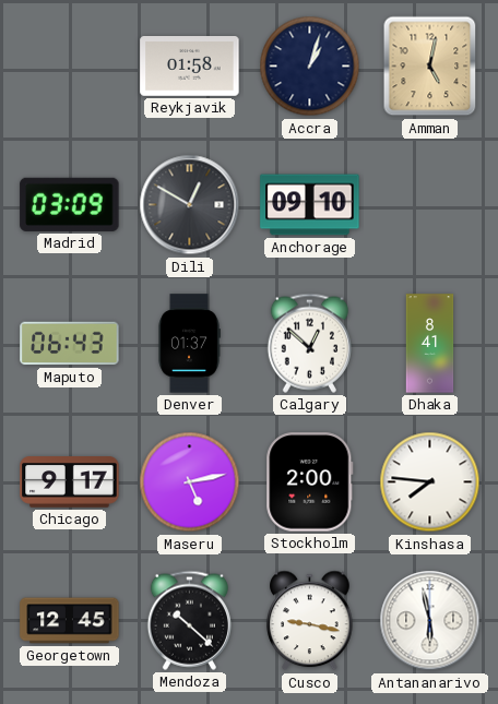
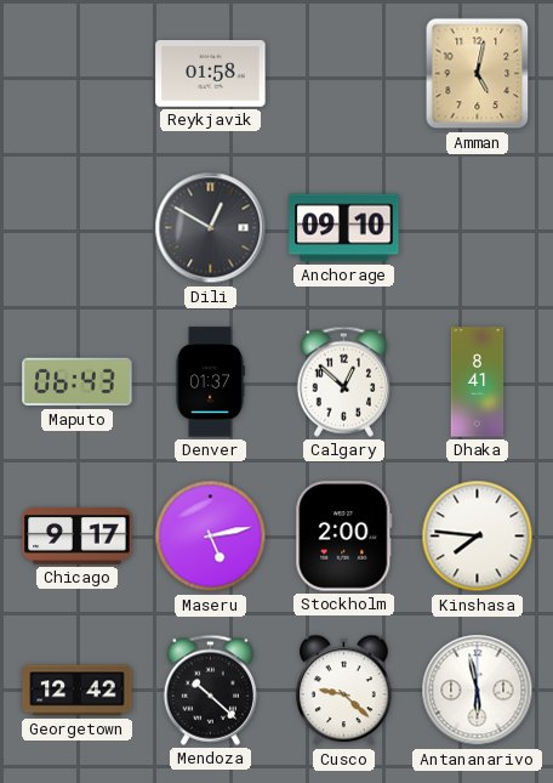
Accra: 1:03 -> none (310, 67)
Madrid: 03:09 -> none (70, 204)
Georgetown: 12:45 -> 12:42 (78, 691)
Cusco: 9:17 -> 9:22 (344, 691)
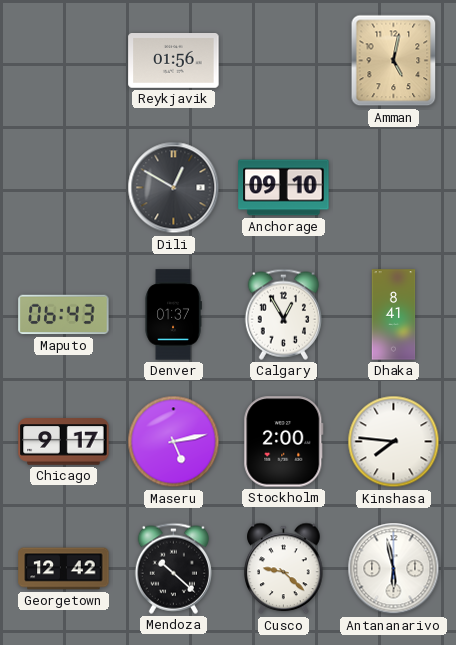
Reykjavik: 01:58 -> 01:56 (174, 61)
Calgary: 12:52 -> 12:55 (283, 314)
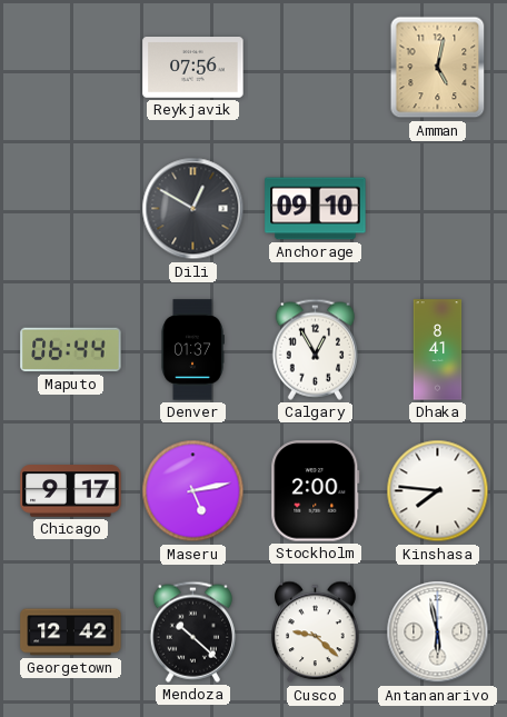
Reykjavik: 01:56 -> 07:56 (193, 68)
Maputo: 06:43 -> 06:44 (71, 350)
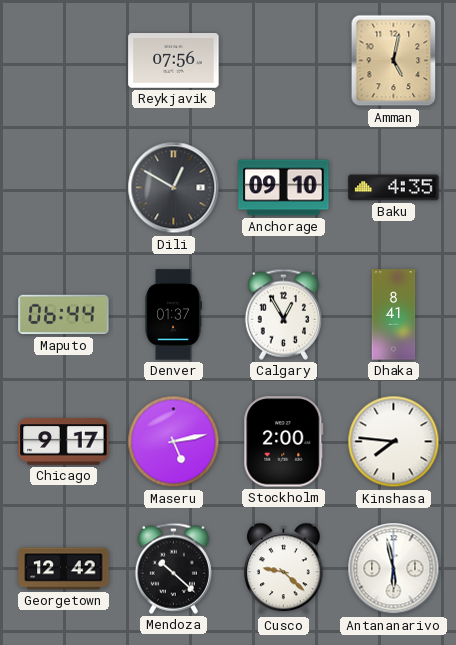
Baku: none -> 4:35 (394, 188)
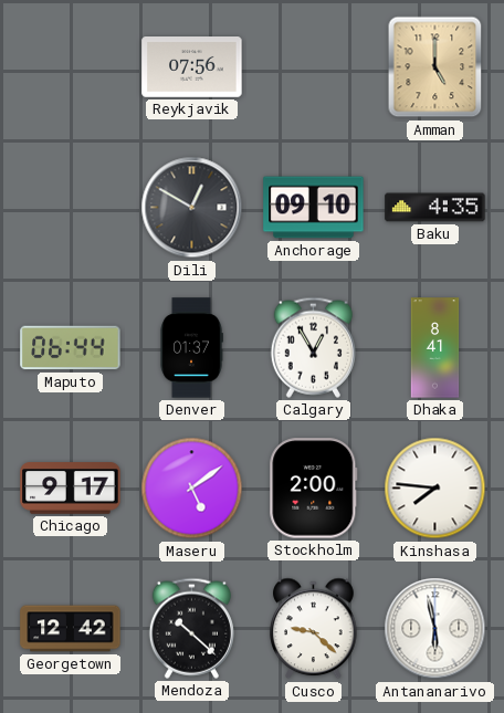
Amman: 5:02 -> 5:00 (435, 67)
Maseru: 5:13 -> 5:09 (192, 489)
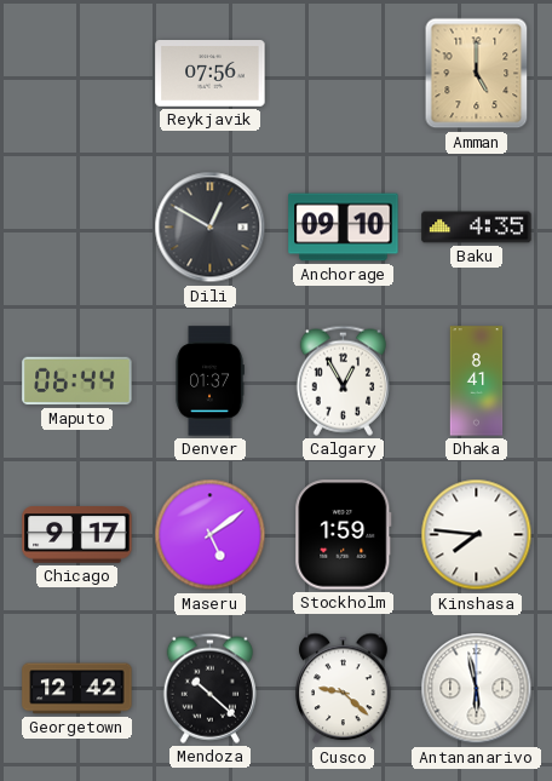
Stockholm: 2:00 -> 1:59 (344, 535)
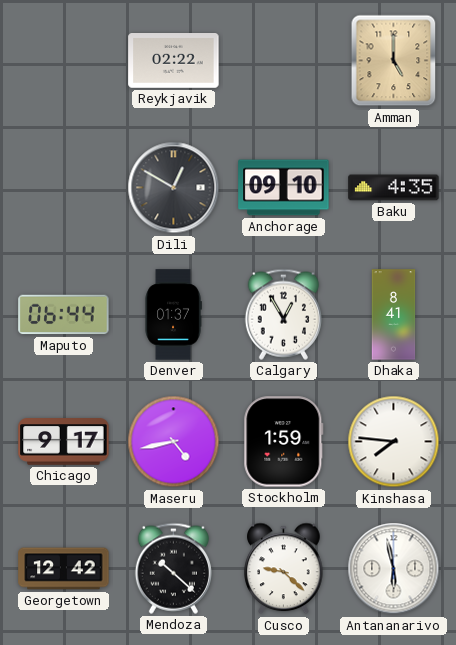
Reykjavik: 07:56 -> 02:22 (174, 61)
Maseru: 5:09 -> 4:43 (174, 442)
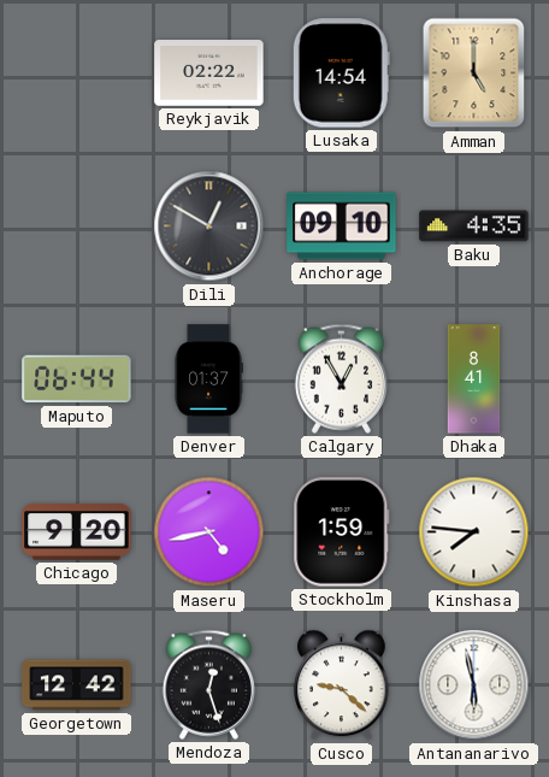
Lusaka: none -> 14:54 (341, 73)
Chicago: 9:17 -> 9:20 (77, 532)
Mendoza: 10:22 -> 12:27 (208, 684)
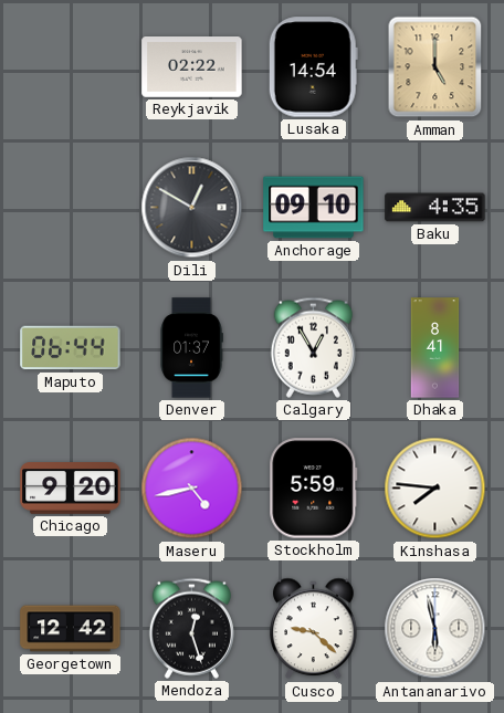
Stockholm: 1:59 -> 5:59 (314, 489)
